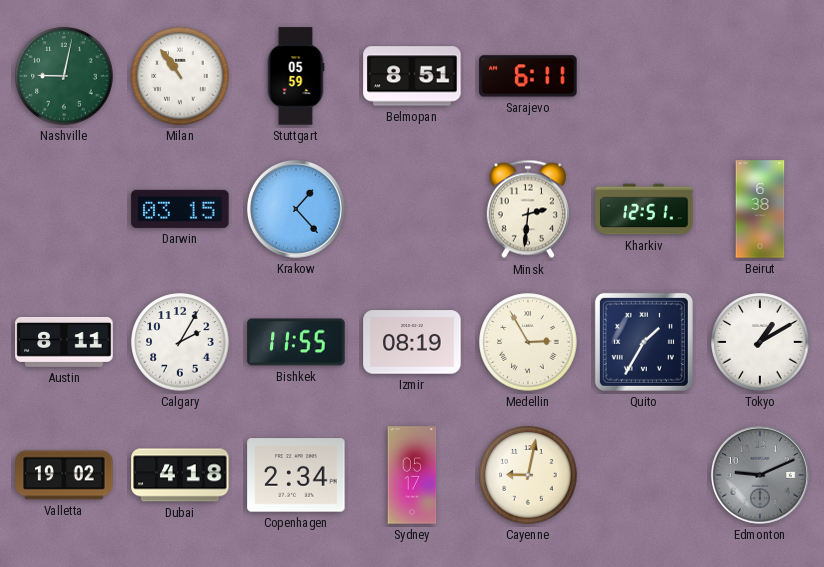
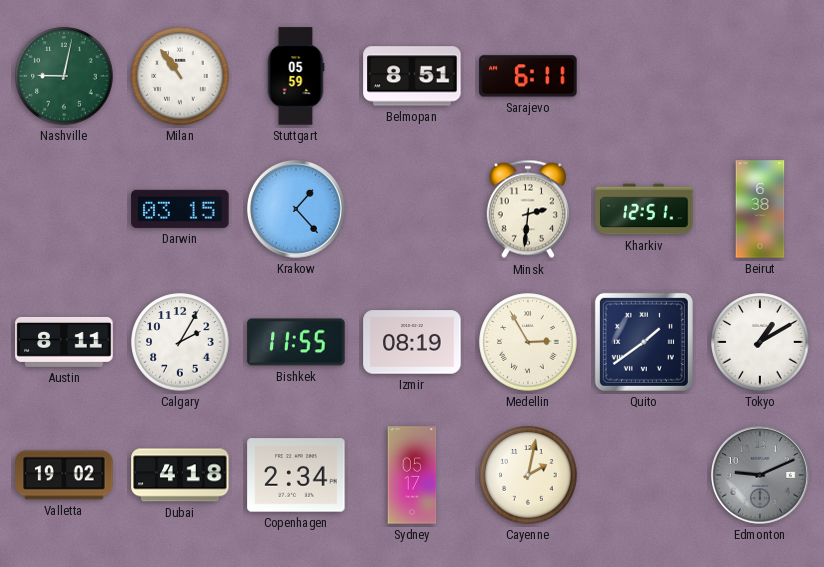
Quito: 1:35 -> 1:39 (644, 342)
Cayenne: 9:02 -> 2:02 (528, 475)
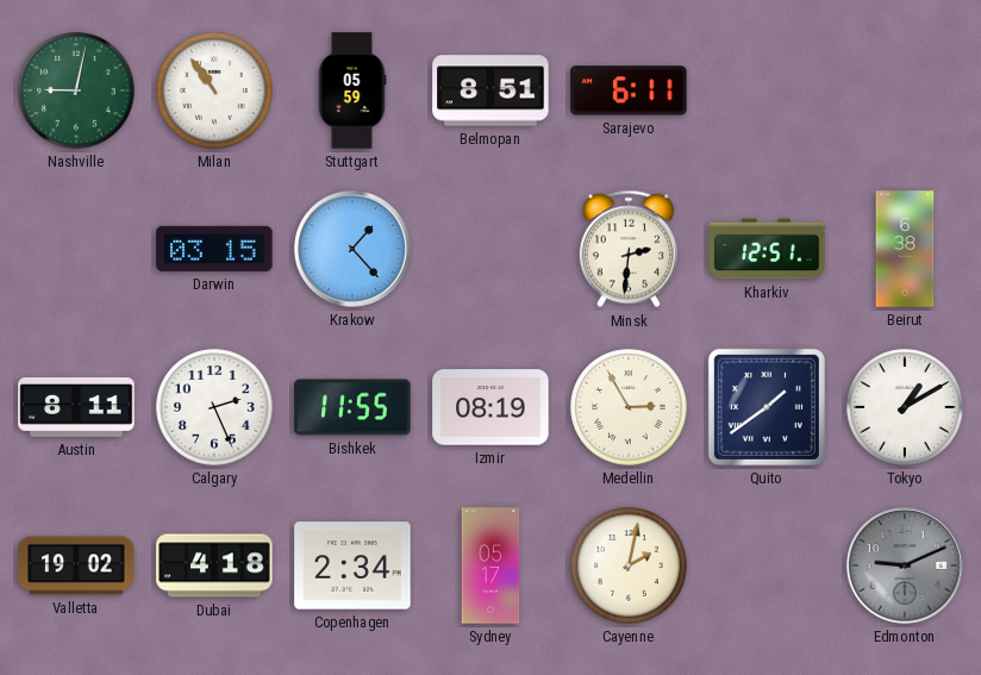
Calgary: 2:05 -> 2:26 (214, 407)
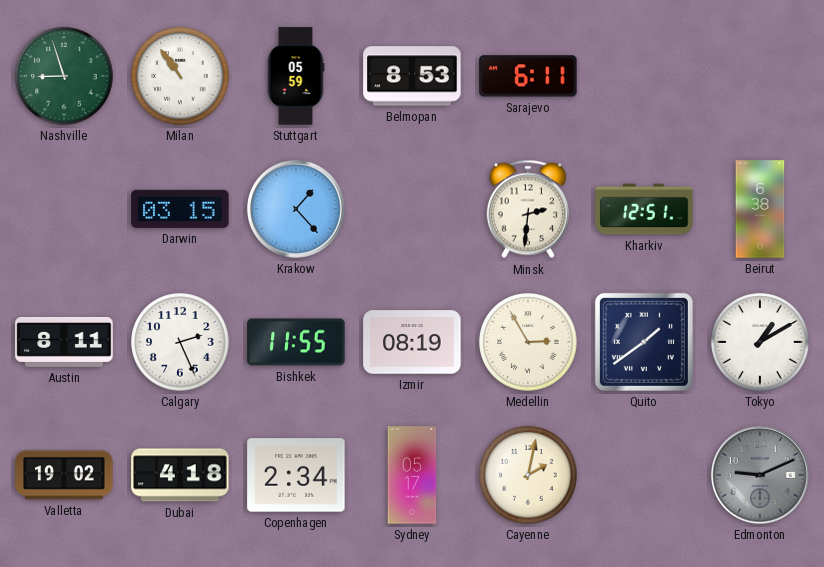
Nashville: 9:02 -> 8:57 (64, 76)
Belmopan: 8:51 -> 8:53 (412, 76)
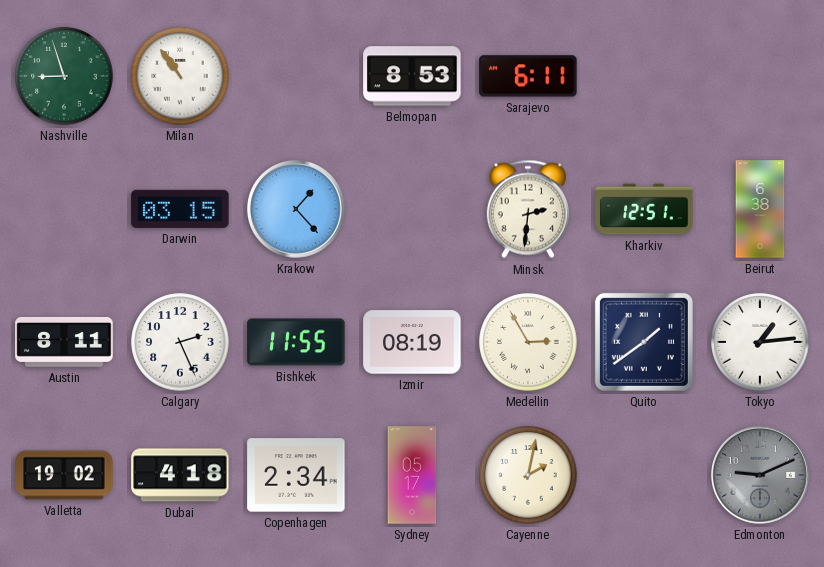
Stuttgart: 05:59 -> none (296, 76)
Tokyo: 1:10 -> 1:14 (760, 342)
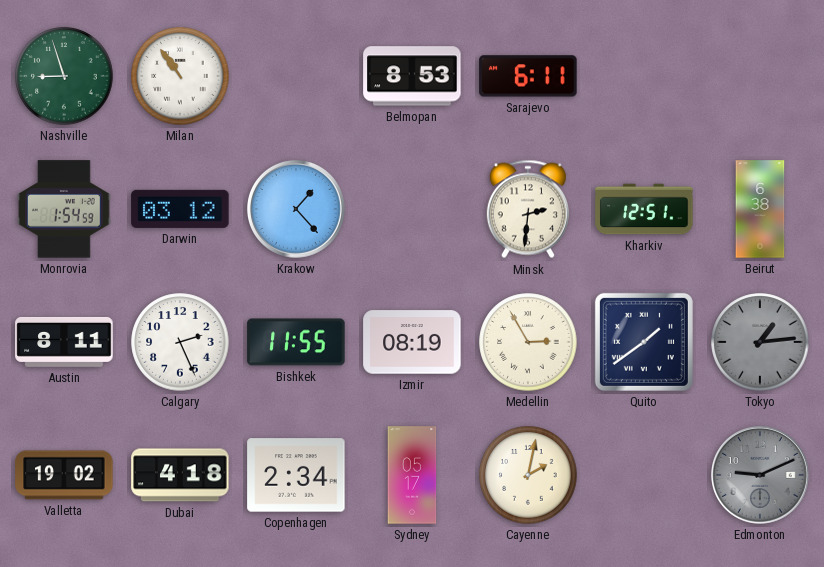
Monrovia: none -> 1:54 (64, 209)
Darwin: 03:15 -> 03:12 (180, 209)
Tokyo dial: white -> grey (760, 342)
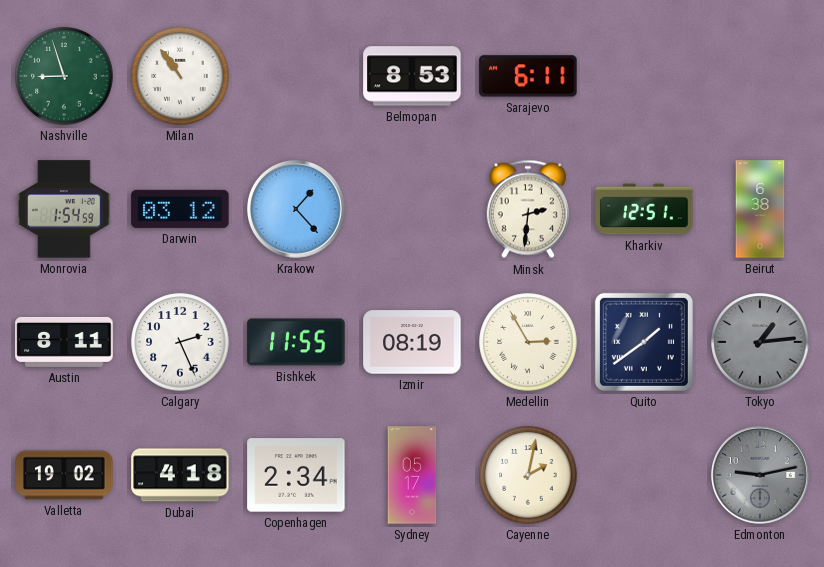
Edmonton: 9:11 -> 9:13 (761, 476)
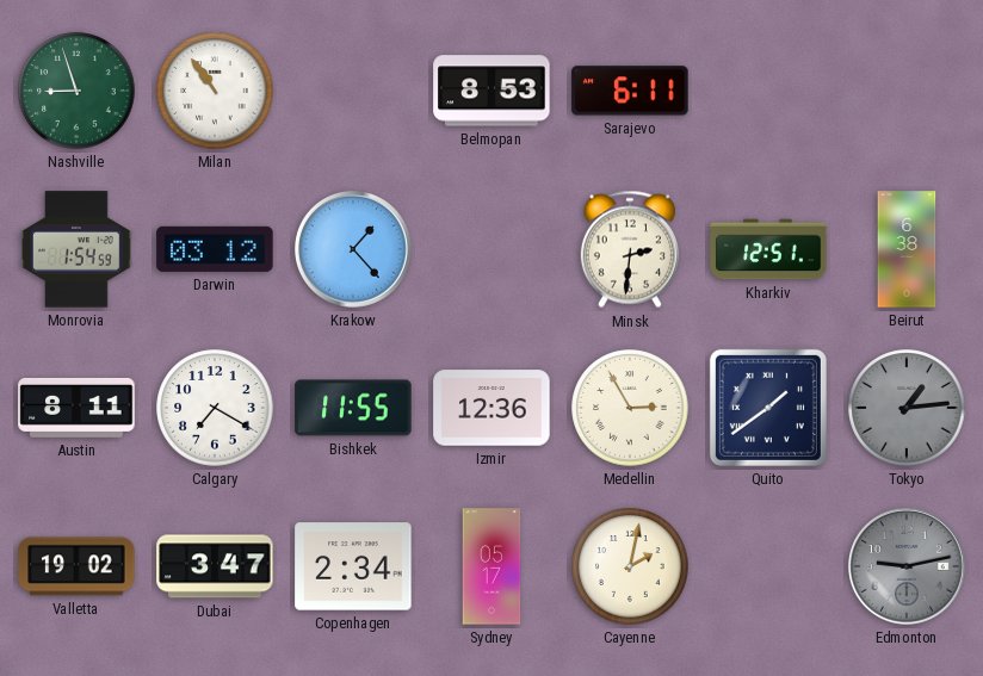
Calgary: 2:26 -> 7:20 (215, 408)
Izmir: 08:19 -> 12:36 (491, 408)
Dubai: 4:18 -> 3:47 (215, 566)
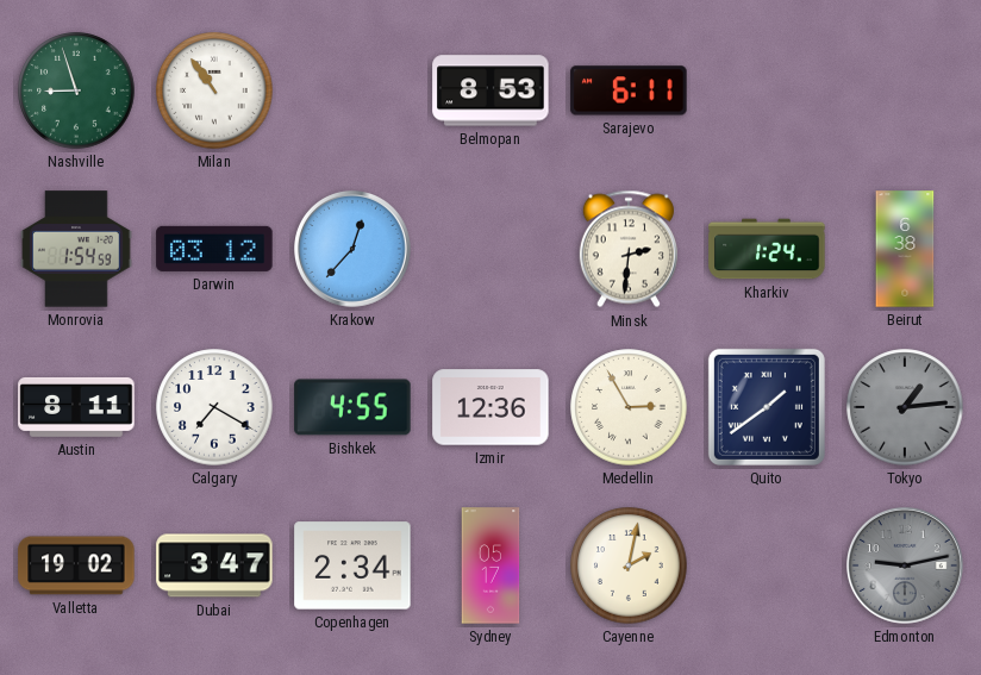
Krakow: 1:23 -> 12:37 (354, 250)
Kharkiv: 12:51 -> 1:24 (767, 249)
Bishkek: 11:55 -> 4:55 (352, 407)
